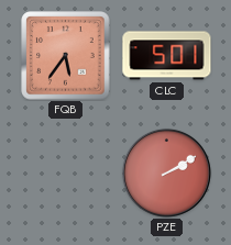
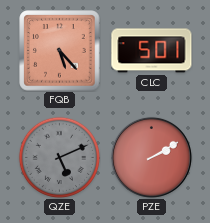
FQB: 5:36 -> 5:23 (60, 51)
QZE: none -> 5:11 (59, 157)
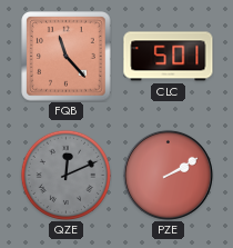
FQB: 5:23 -> 11:23 (67, 57)
QZE: 5:11 -> 12:11 (65, 175)
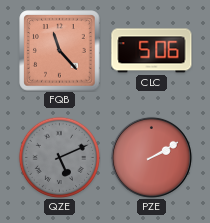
CLC: 5:01 -> 5:06 (152, 51)
QZE: 12:11 -> 5:11 (59, 157)
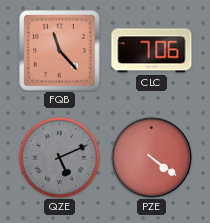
CLC: 5:06 -> 7:06 (152, 51)
PZE: 2:10 -> 4:21 (151, 157)
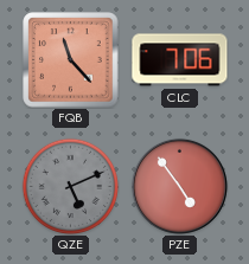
PZE: 4:21 -> 4:54 (179, 186)
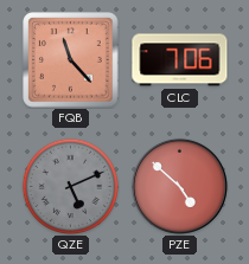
PZE: 4:54 -> 4:52 (179, 186)
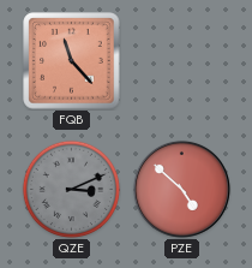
CLC: 7:06 -> none (180, 60)
QZE: 5:11 -> 3:11 (71, 189)
